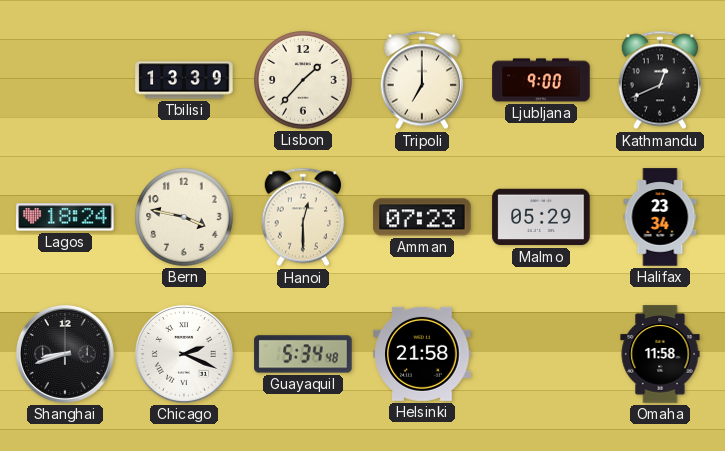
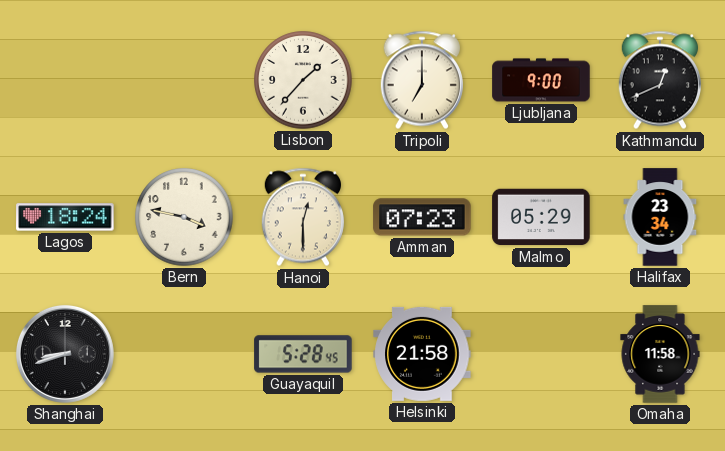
Tbilisi: 13:39 -> none (184, 80)
Chicago: 2:19 -> none (184, 354)
Guayaquil: 5:34 -> 5:28 (303, 354)
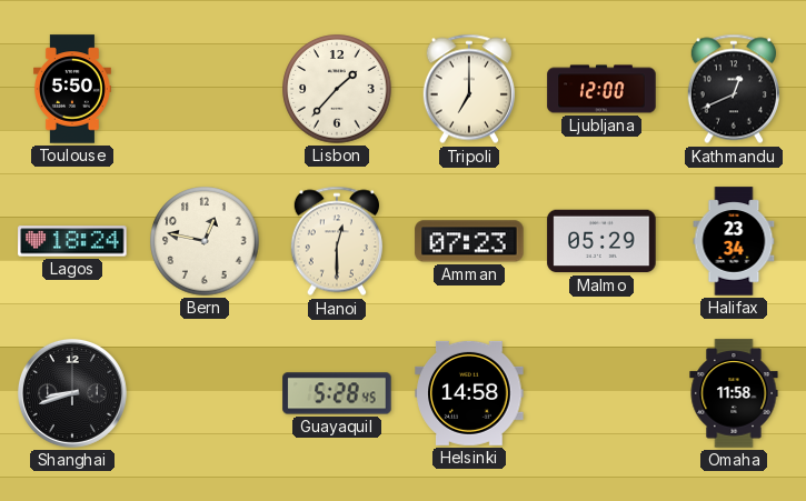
Toulouse: none -> 5:50 (72, 89)
Ljubljana: 9:00 -> 12:00 (601, 89)
Bern: 3:47 -> 12:47 (205, 241)
Helsinki: 21:58 -> 14:58 (469, 393)
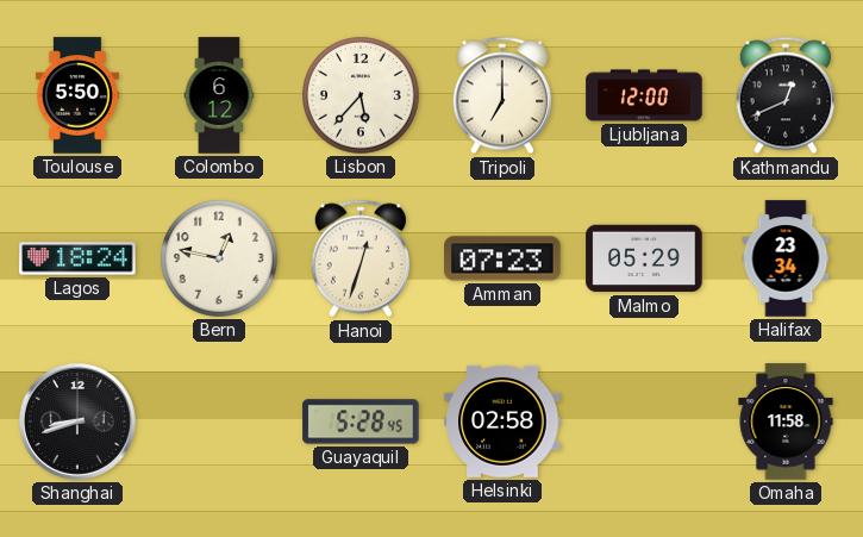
Colombo: none -> 6:12 (219, 95)
Lisbon: 1:37 -> 5:37 (361, 95)
Hanoi: 12:30 -> 12:33 (361, 258)
Helsinki: 14:58 -> 02:58 (502, 422)
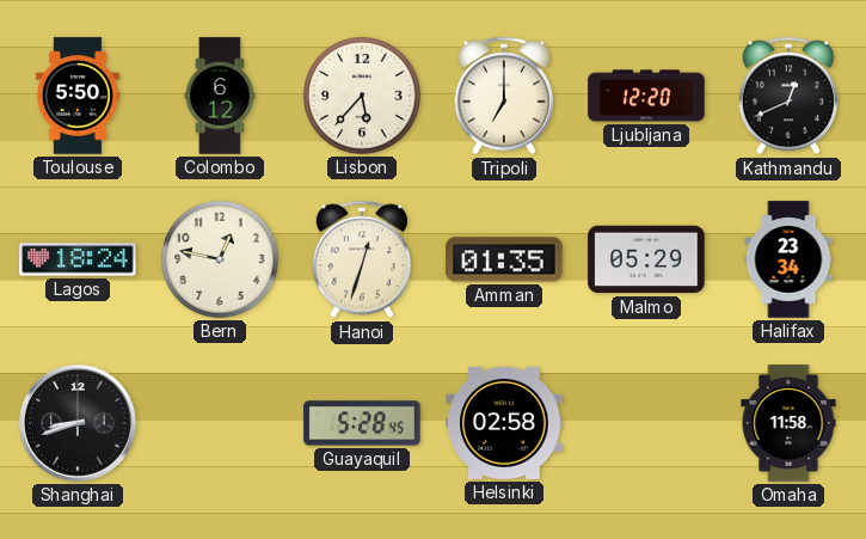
Ljubljana: 12:00 -> 12:20 (646, 96)
Amman: 07:23 -> 01:35 (504, 259)
